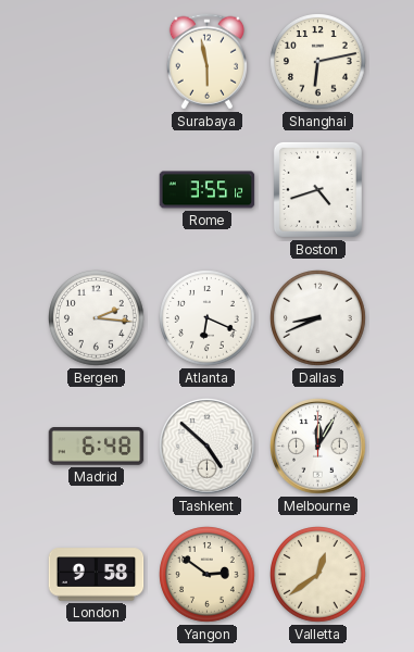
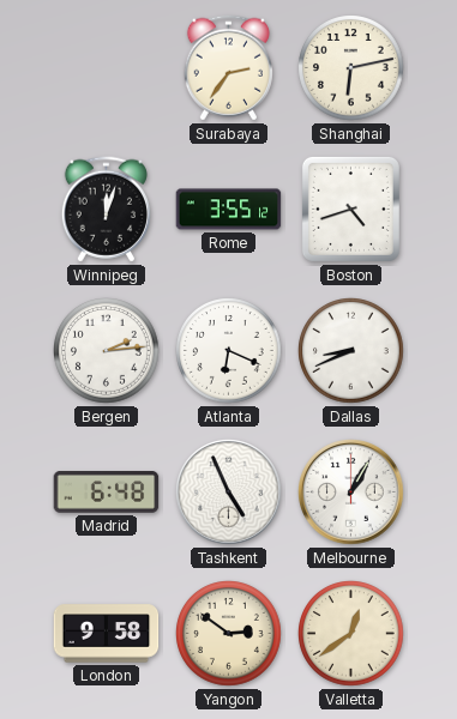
Surabaya: 5:58 -> 2:36 (228, 68)
Winnipeg: none -> 12:03 (106, 210)
Bergen: 2:16 -> 2:14 (107, 351)
Tashkent: 4:52 -> 4:56 (229, 493)
Melbourne: 12:05 -> 1:05 (351, 493)
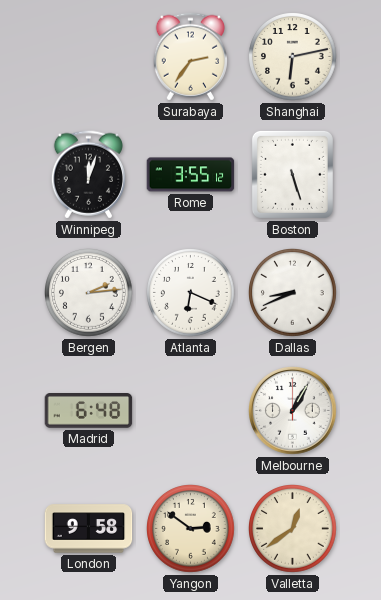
Boston: 4:42 -> 5:27 (292, 174)
Tashkent: 4:56 -> none (229, 493)
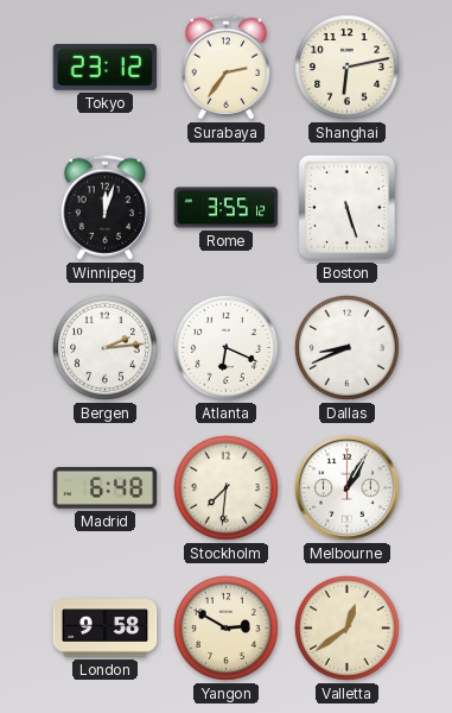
Tokyo: none -> 23:12 (106, 68)
Stockholm: none -> 7:31 (227, 488)
Yangon: 2:51 -> 2:50 (227, 629)
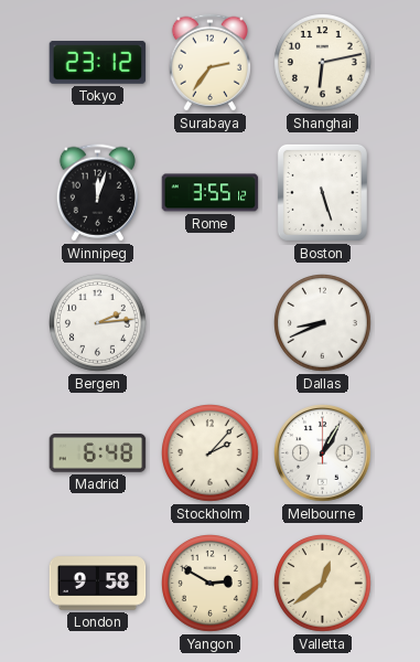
Atlanta: 6:19 -> none (227, 348)
Stockholm: 7:31 -> 2:07 (211, 453)
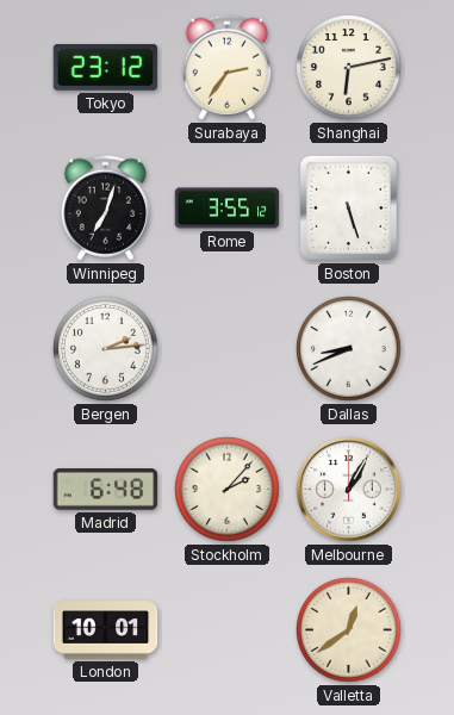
Winnipeg: 12:03 -> 7:03 (105, 209)
London: 9:58 -> 10:01 (106, 630)
Yangon: 2:50 -> none (211, 584)
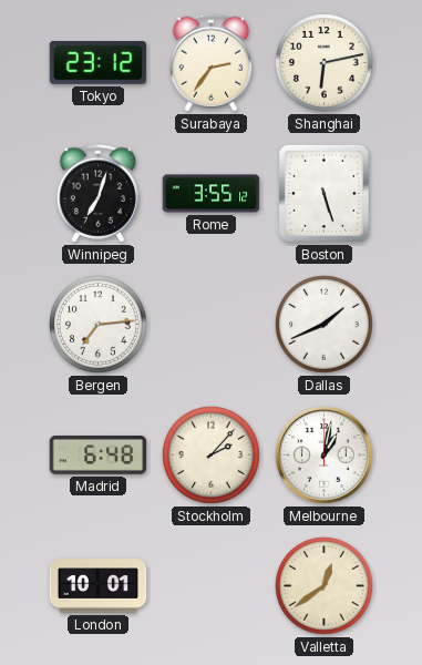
Bergen: 2:14 -> 7:14 (99, 325)
Dallas: 8:41 -> 1:41 (325, 325)
Melbourne: 1:05 -> 1:02 (325, 456)
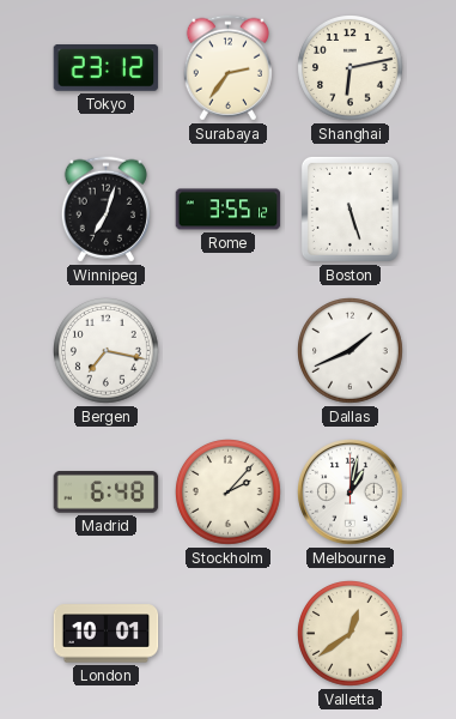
Bergen: 7:14 -> 7:17 (107, 351)
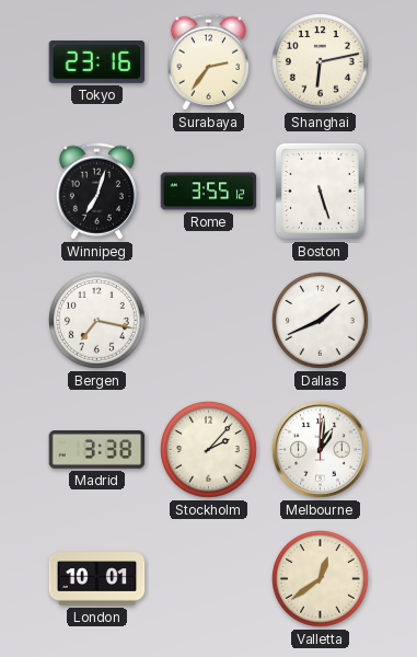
Tokyo: 23:12 -> 23:16 (97, 62)
Madrid: 6:48 -> 3:38 (97, 450)
Melbourne: 1:02 -> 1:01 (321, 450)
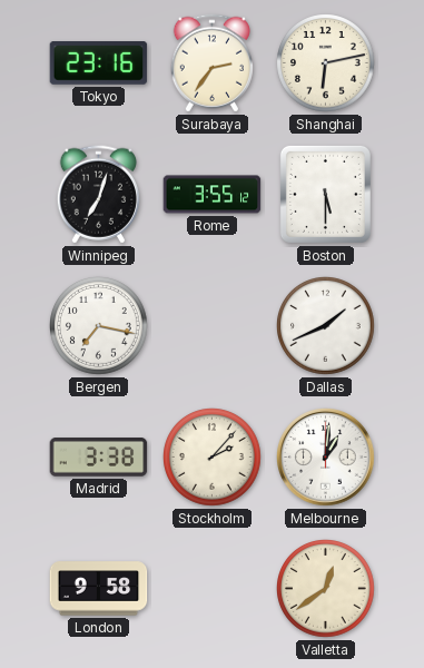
Boston: 5:27 -> 5:30 (325, 194)
London: 10:01 -> 9:58 (99, 589)
